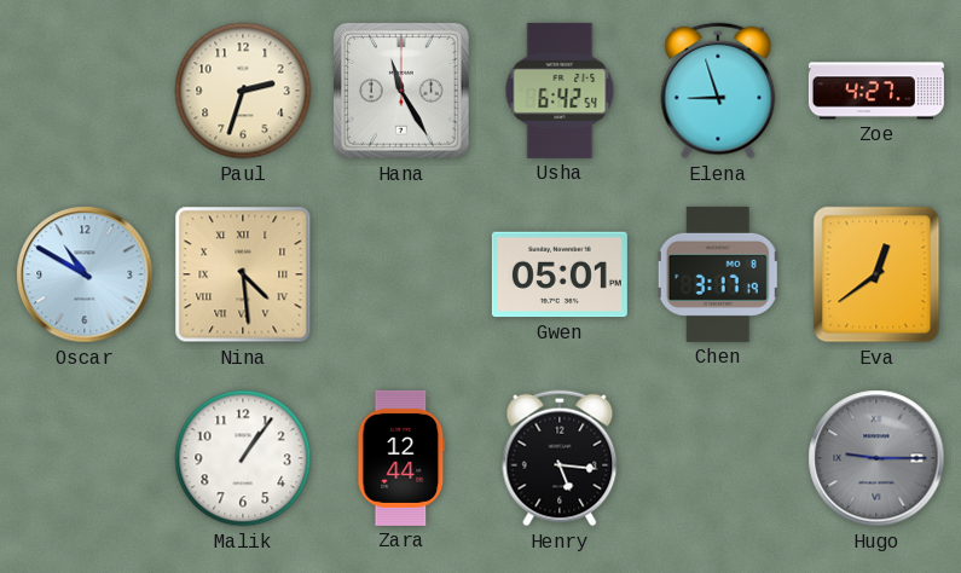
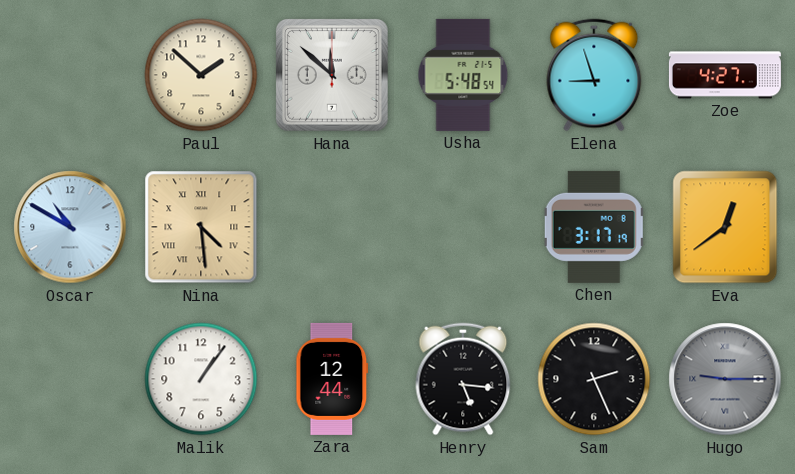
Paul: 2:33 -> 1:52 (201, 75)
Hana: 11:25 -> 11:52 (333, 76)
Usha: 6:42 -> 5:48 (463, 75)
Gwen: 05:01 -> none (560, 274)
Sam: none -> 2:26 (594, 379)
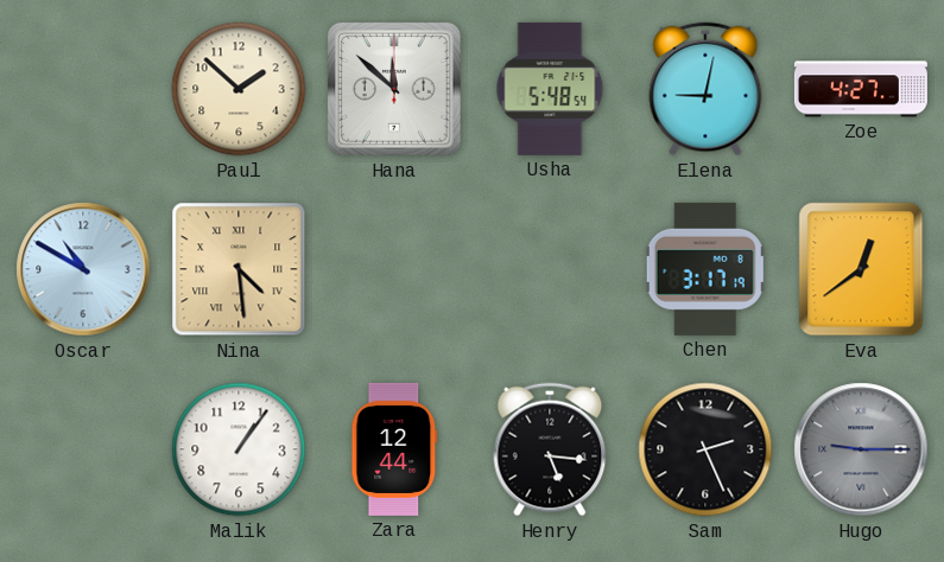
Elena: 8:57 -> 9:02 (705, 89)
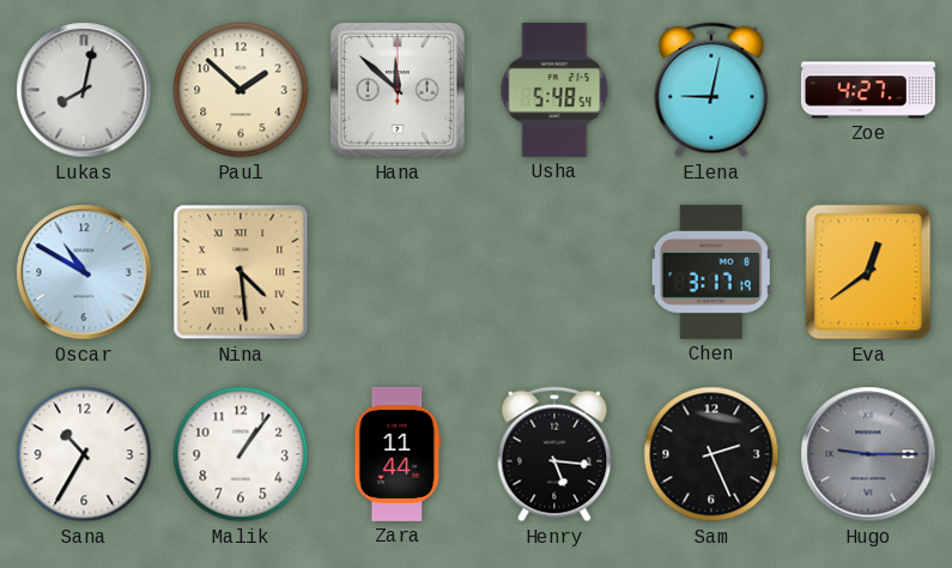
Lukas: none -> 8:02 (84, 90)
Sana: none -> 10:35 (84, 454)
Zara: 12:44 -> 11:44 (398, 454)
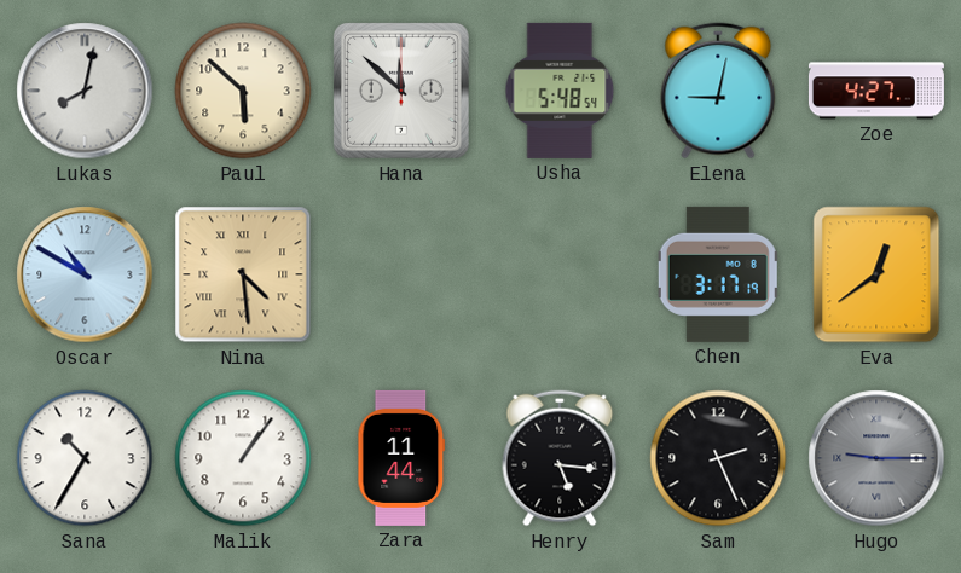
Paul: 1:52 -> 5:52 (243, 91)
